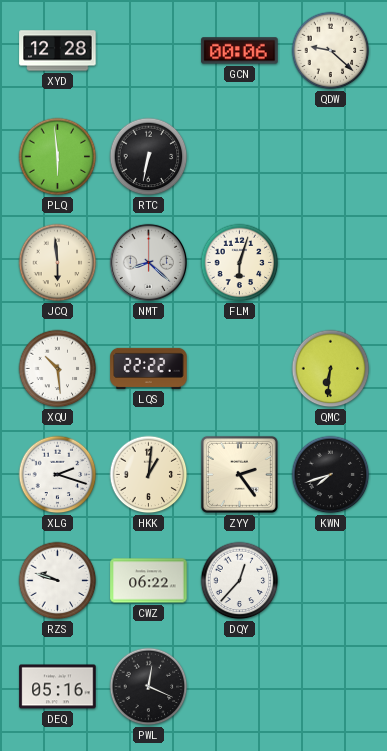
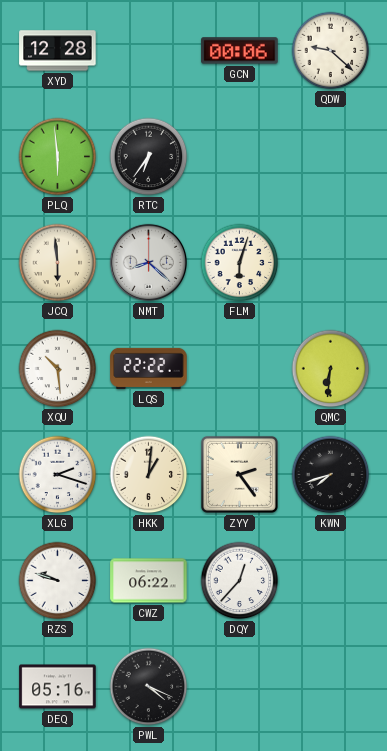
RTC: 6:32 -> 6:36 (149, 157)
PWL: 12:19 -> 4:19 (149, 687)
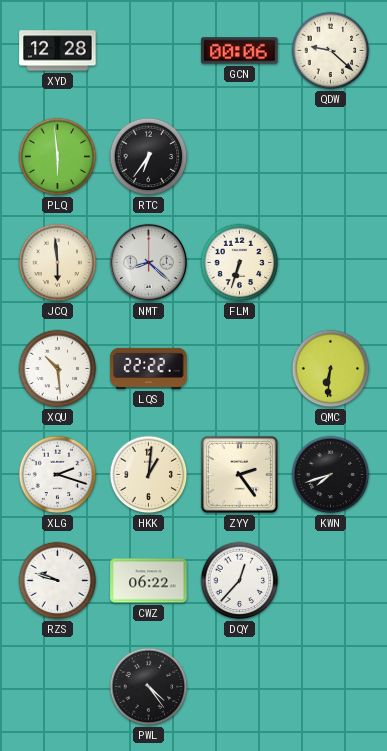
FLM: 6:03 -> 6:33 (240, 263)
DEQ: 05:16 -> none (58, 687)
PWL: 4:19 -> 4:24 (149, 687)
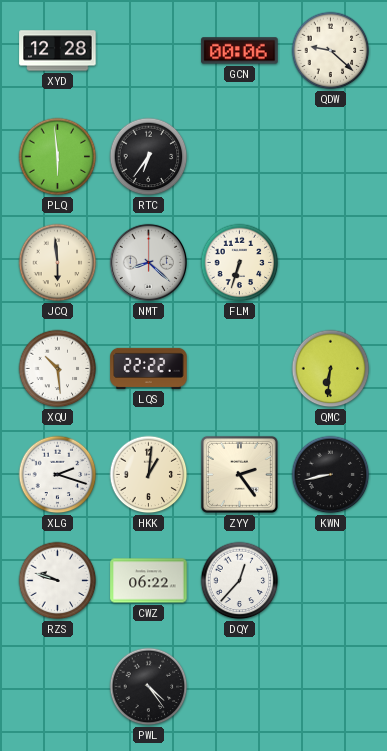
KWN: 7:42 -> 8:43 (331, 475)
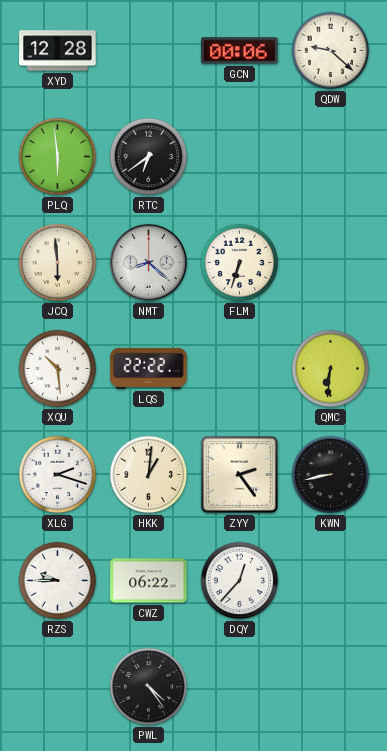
RTC: 6:36 -> 6:39 (149, 157)
RZS: 9:48 -> 9:45 (58, 581)
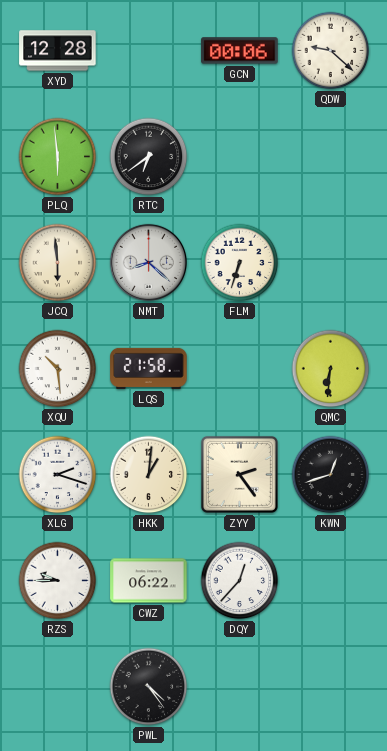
LQS: 22:22 -> 21:58 (149, 368)
KWN: 8:43 -> 12:42 (331, 475)
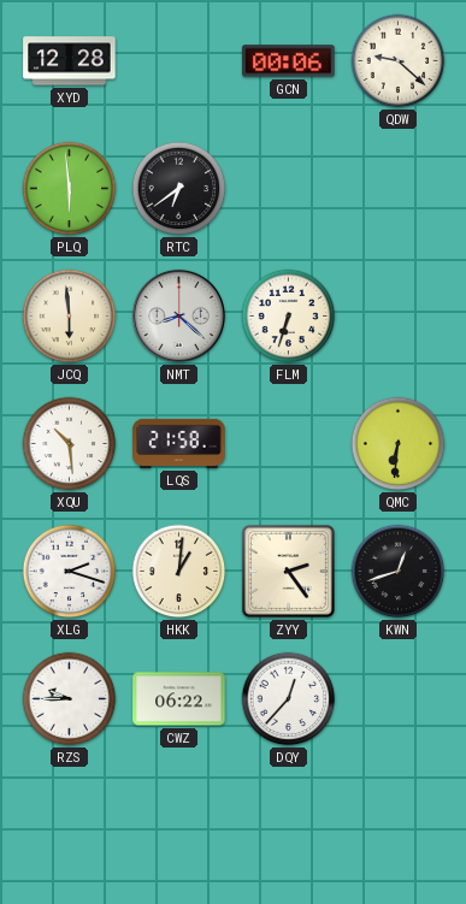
PWL: 4:24 -> none (149, 687)
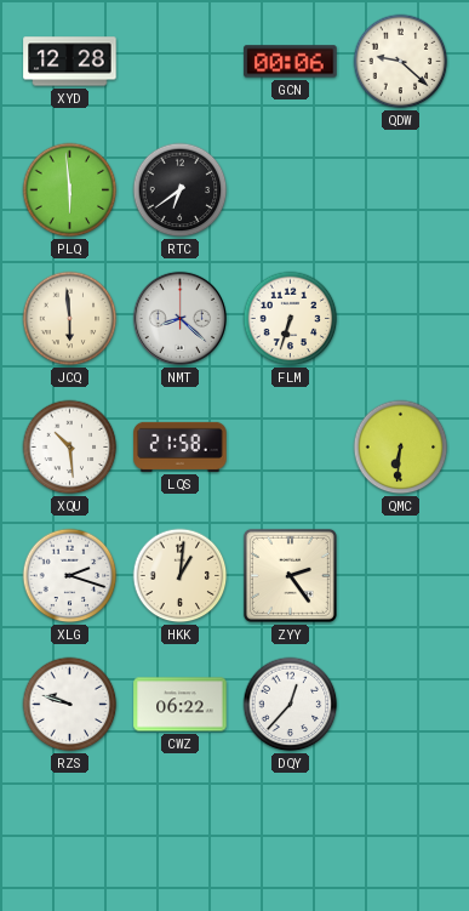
KWN: 12:42 -> none (399, 572)
RZS: 9:45 -> 9:48 (70, 705)
